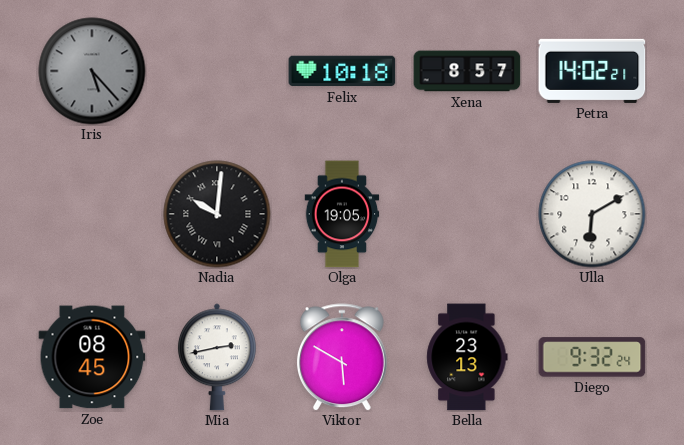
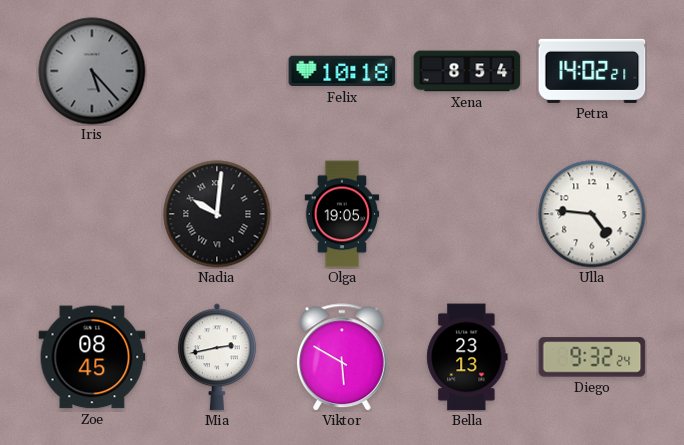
Xena: 8:57 -> 8:54 (467, 71)
Ulla: 6:10 -> 4:46 (592, 214)
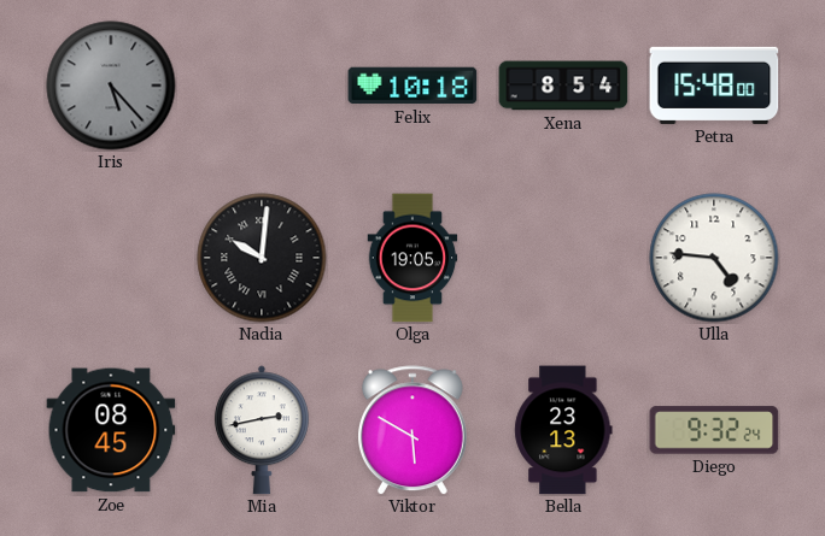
Petra: 14:02 -> 15:48 (714, 86)
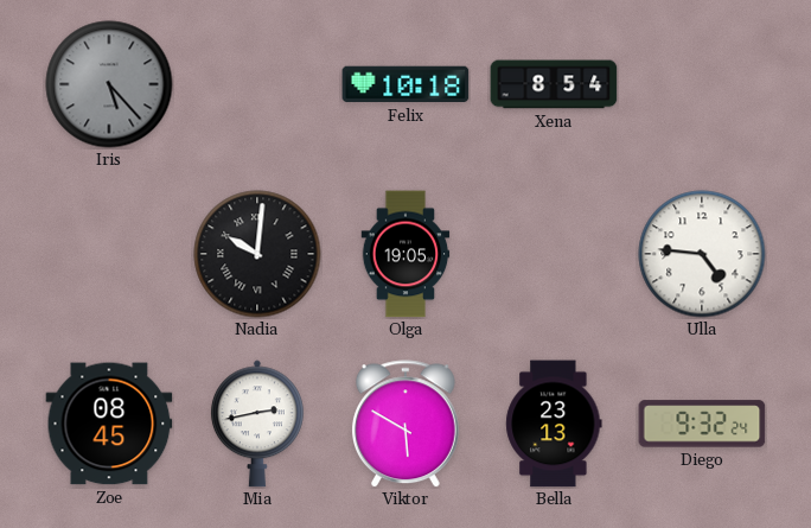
Petra: 15:48 -> none (714, 86)
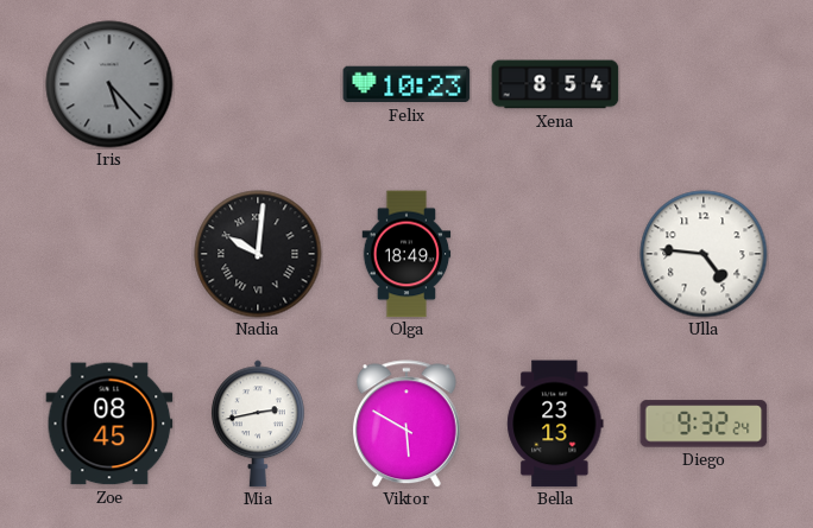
Felix: 10:18 -> 10:23 (406, 84)
Olga: 19:05 -> 18:49 (406, 254)
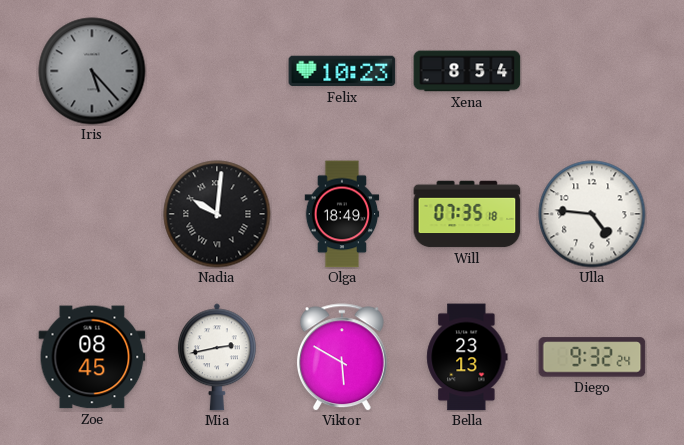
Will: none -> 07:35 (467, 214)
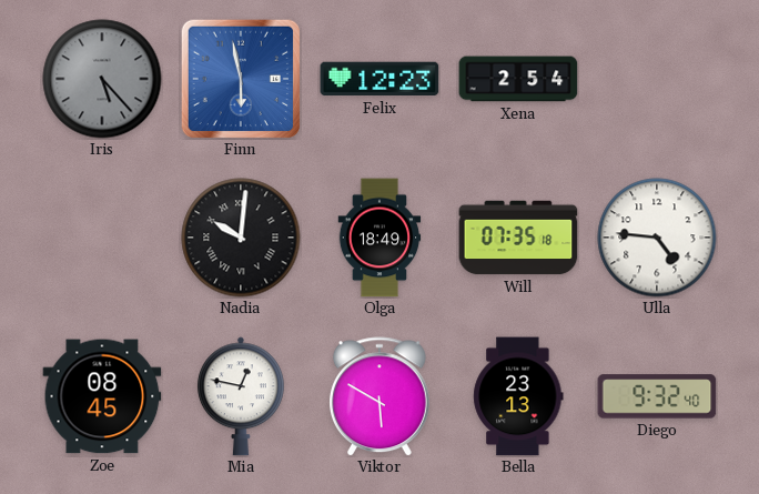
Finn: none -> 5:58 (240, 78)
Felix: 10:23 -> 12:23 (379, 79)
Xena: 8:54 -> 2:54 (518, 79)
Mia: 2:43 -> 12:47 (241, 396)
Diego: 9:32:24 -> 9:32:40 (657, 396)
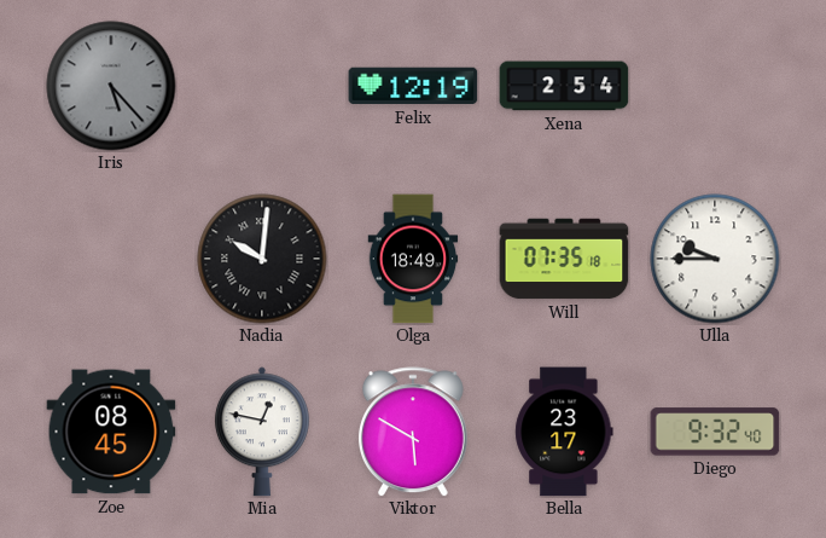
Finn: 5:58 -> none (240, 78)
Felix: 12:23 -> 12:19 (413, 86)
Ulla: 4:46 -> 9:45 (715, 259)
Bella: 23:13 -> 23:17 (564, 432)
